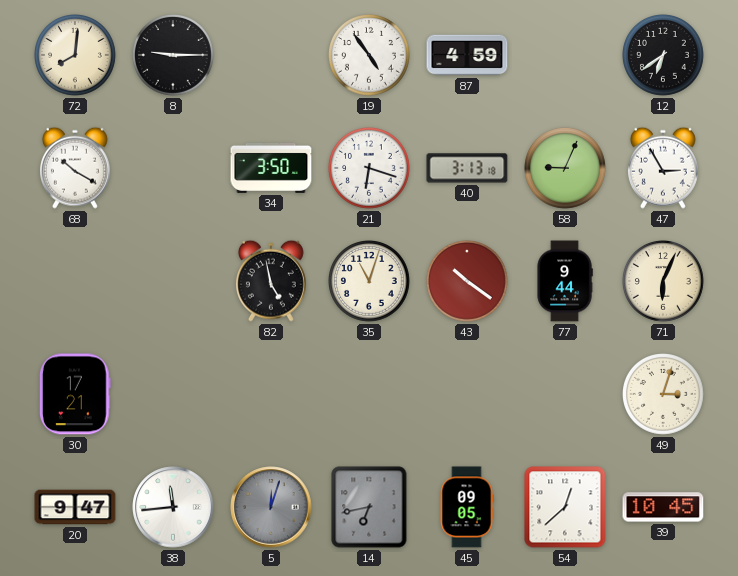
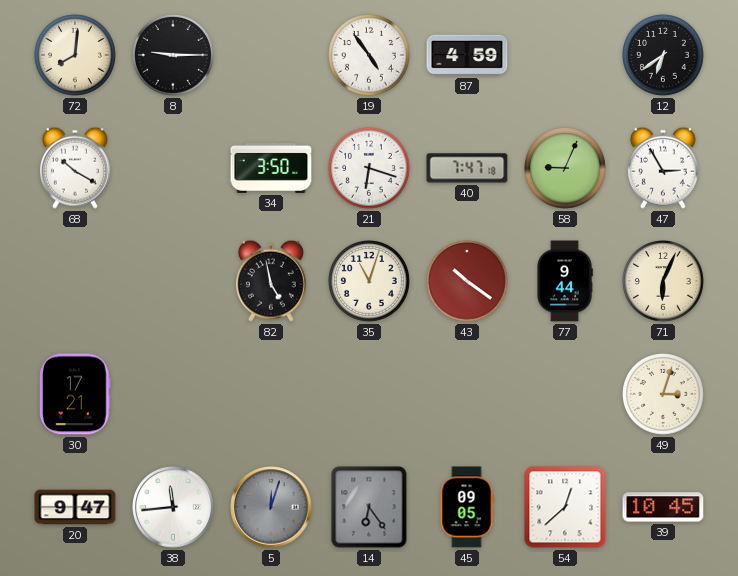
40: 3:13 -> 7:47 (467, 168)
14: 6:43 -> 6:24 (369, 507)
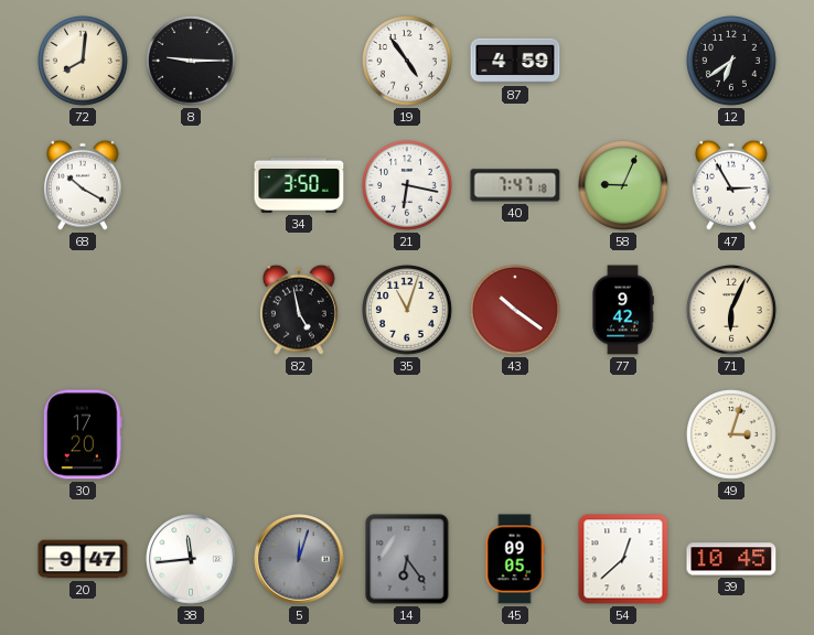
21: 6:18 -> 6:17 (408, 186)
77: 9:44 -> 9:42 (623, 310)
30: 17:21 -> 17:20 (84, 434)
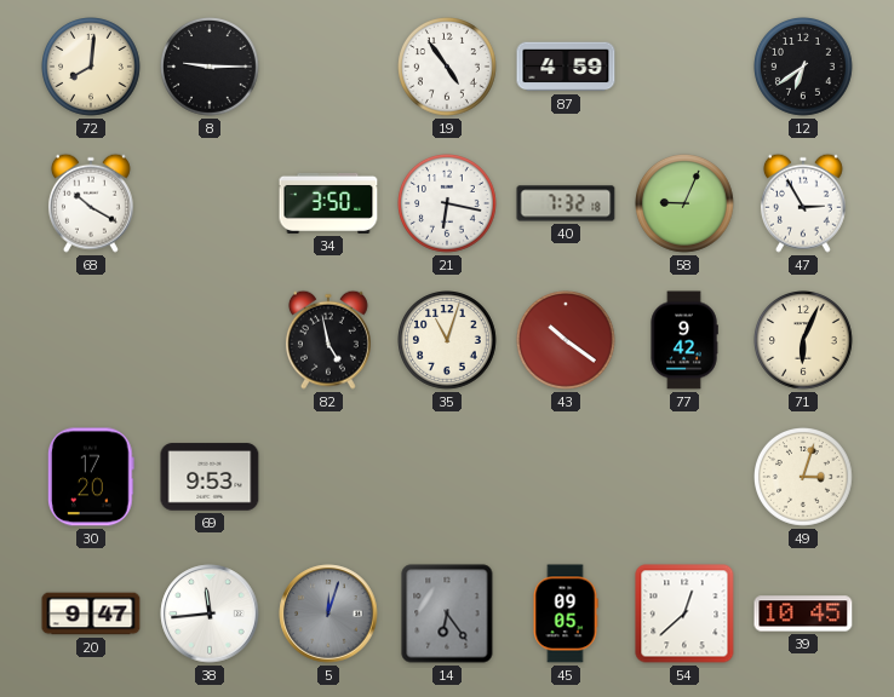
40: 7:47 -> 7:32 (566, 203)
69: none -> 9:53 (210, 477)
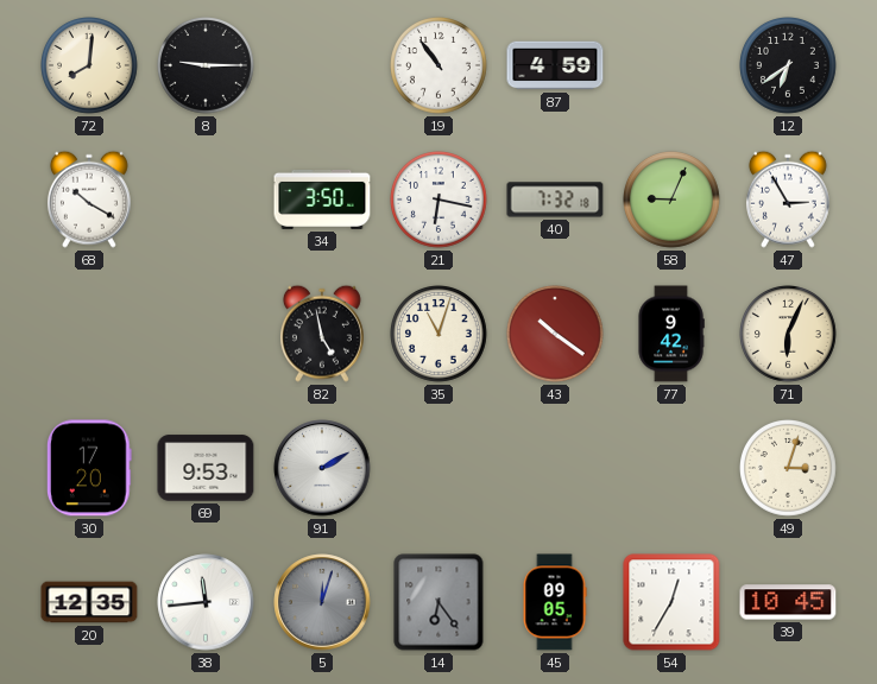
19: 4:54 -> 10:54 (440, 66)
91: none -> 2:10 (322, 468)
20: 9:47 -> 12:35 (89, 602)
54: 12:38 -> 12:35 (671, 602)
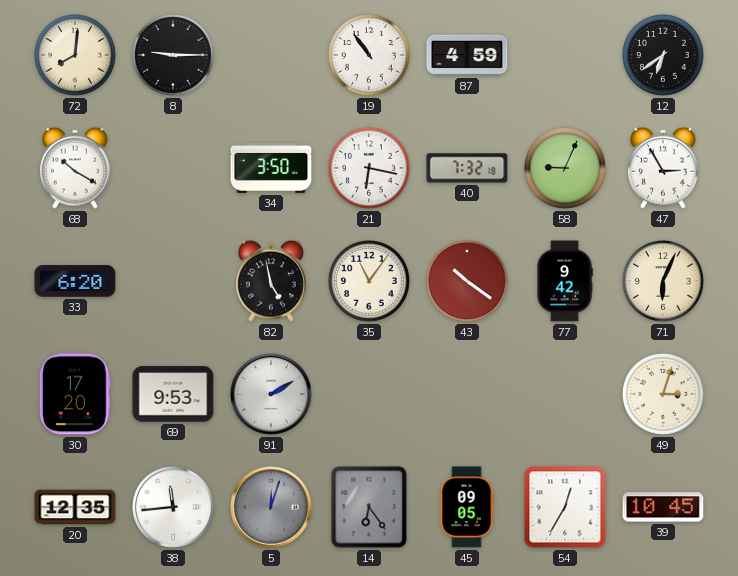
33: none -> 6:20 (75, 281)
35: 11:03 -> 11:06 (370, 282)
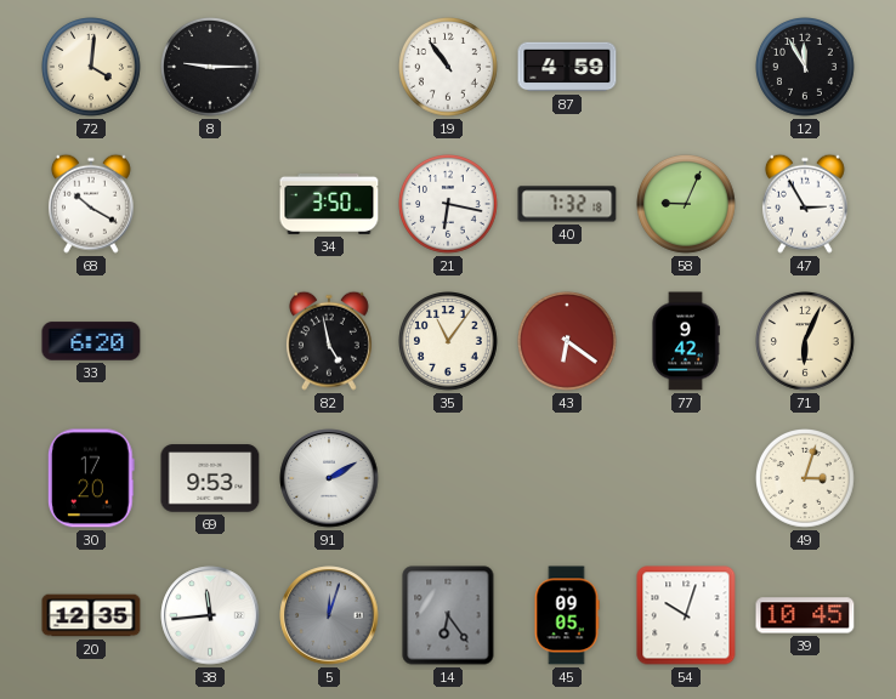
72: 8:01 -> 4:01 (92, 68)
12: 6:39 -> 11:55 (806, 68)
43: 10:21 -> 6:21 (568, 342)
54: 12:35 -> 10:03 (686, 615)
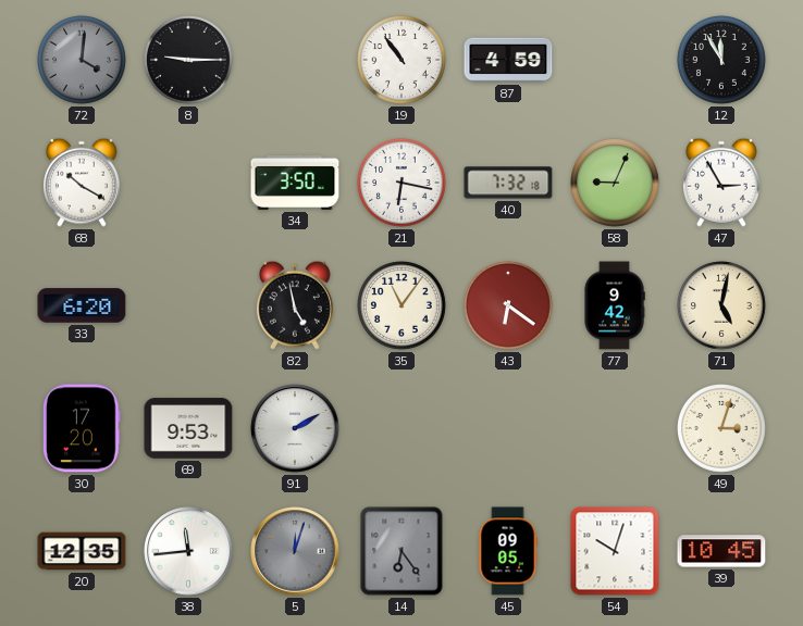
72 dial: cream -> grey (83, 61)
71: 6:04 -> 5:02 (722, 306)
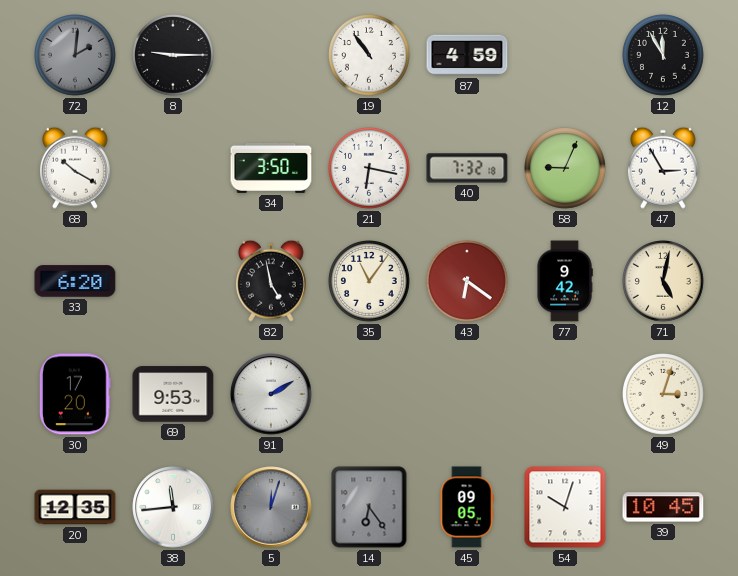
72: 4:01 -> 2:01 (76, 56)
